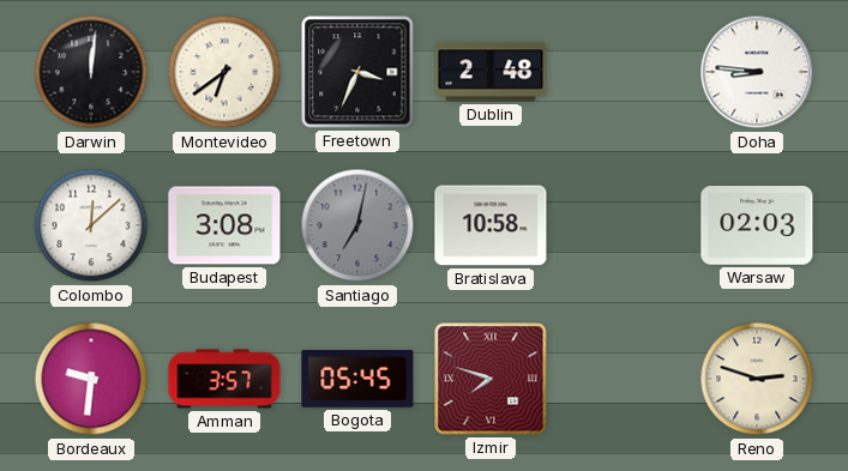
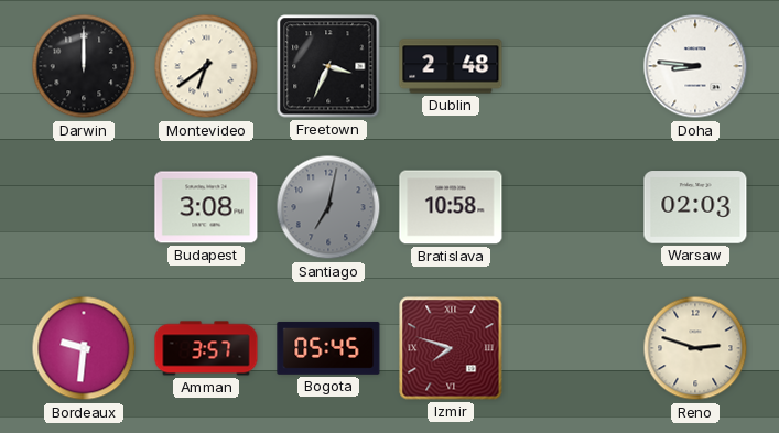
Darwin: 12:01 -> 12:00 (84, 66)
Colombo: 12:08 -> none (91, 225)
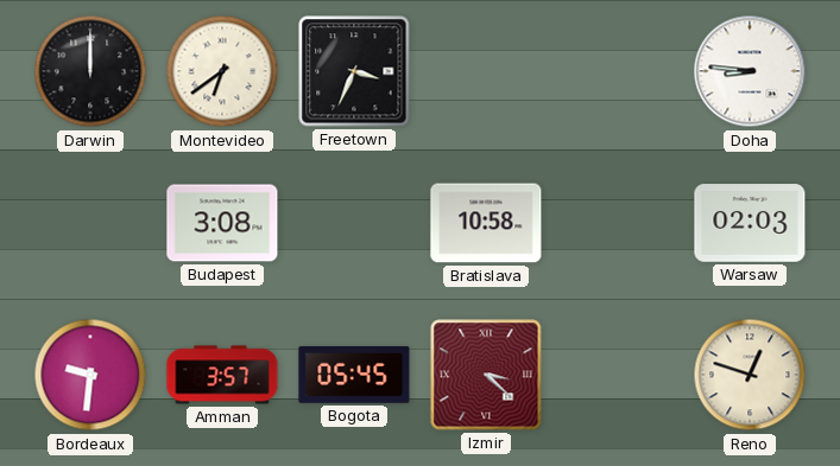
Dublin: 2:48 -> none (451, 66)
Santiago: 7:02 -> none (328, 207)
Izmir: 7:48 -> 3:22 (486, 375)
Reno: 2:48 -> 12:48 (750, 375)
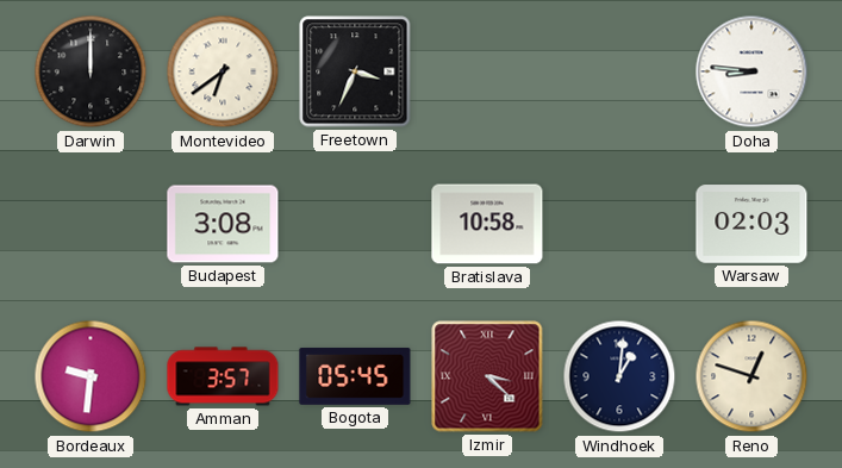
Windhoek: none -> 1:01 (619, 376)
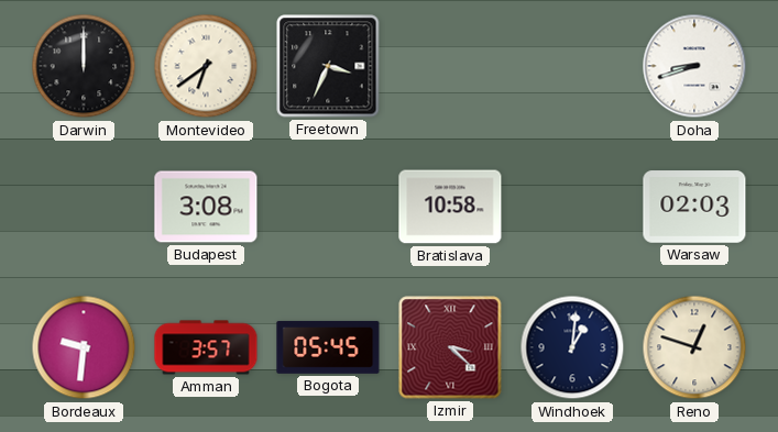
Doha: 8:46 -> 8:42 (694, 66)
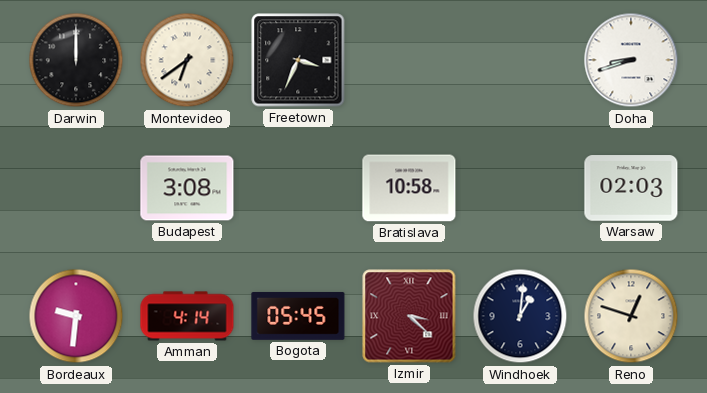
Amman: 3:57 -> 4:14 (187, 316)
